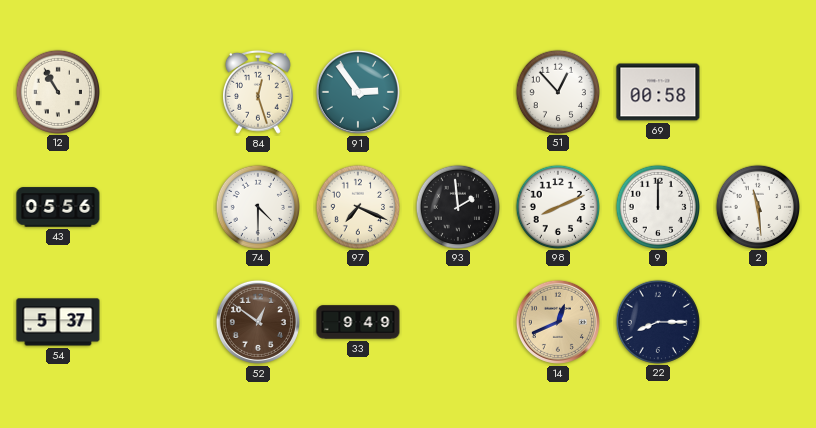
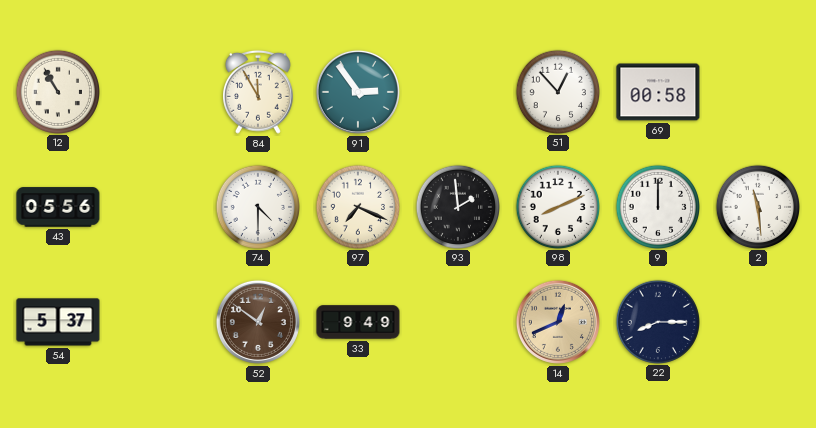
84: 12:27 -> 11:55 (259, 92)
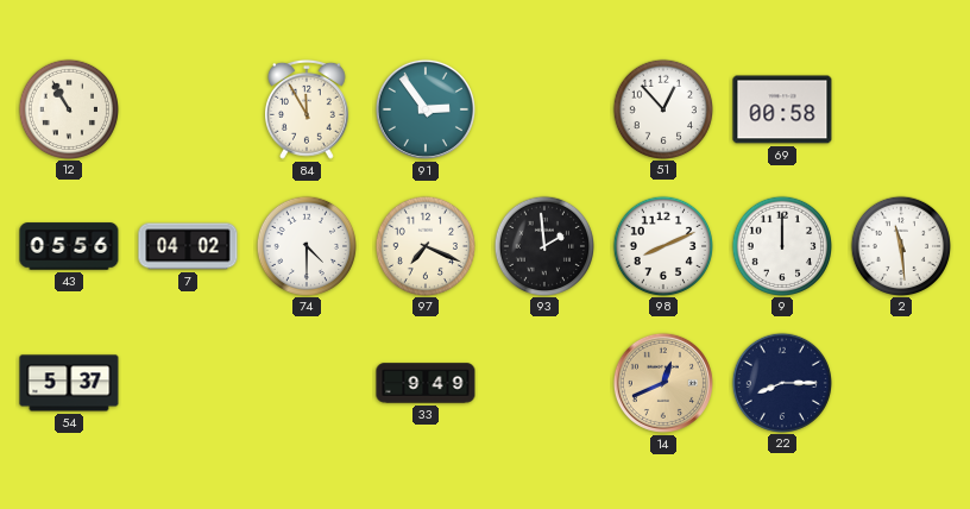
7: none -> 04:02 (188, 246)
52: 12:51 -> none (258, 322)
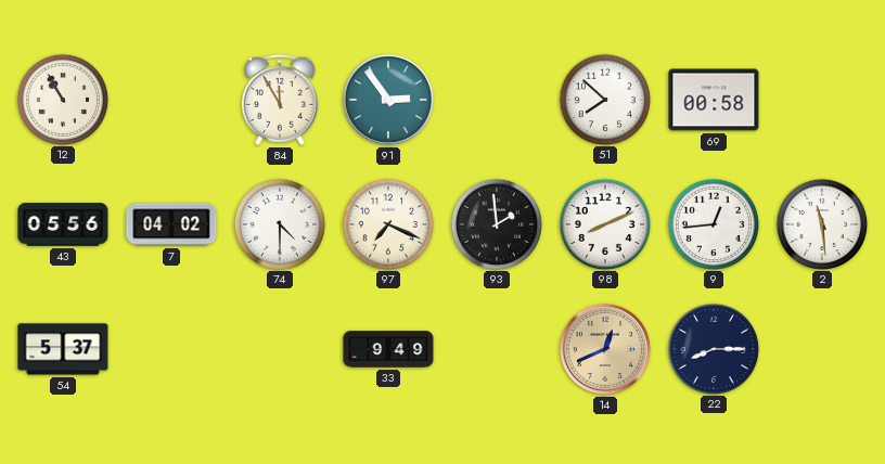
51: 12:53 -> 7:52 (604, 99)
9: 12:00 -> 12:44 (713, 223)
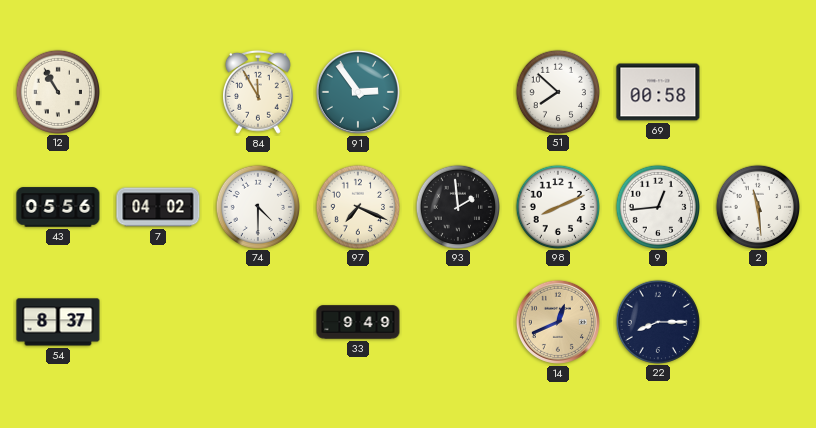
54: 5:37 -> 8:37 (58, 322)
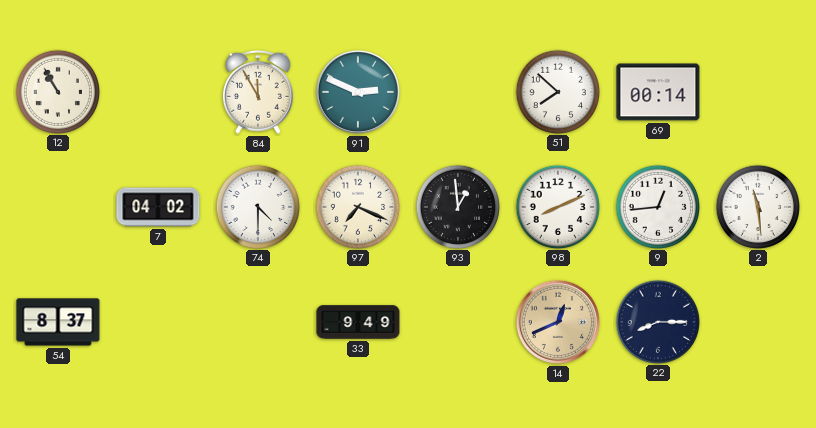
91: 2:54 -> 2:49 (358, 92)
69: 00:58 -> 00:14 (658, 92)
43: 05:56 -> none (58, 207)
93: 1:59 -> 12:59 (457, 206)
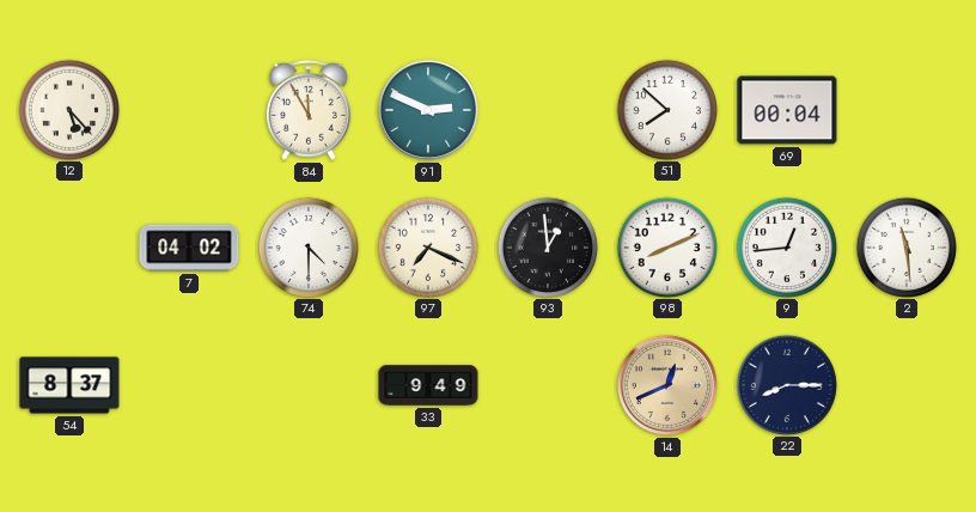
12: 10:55 -> 5:23 (68, 109)
69: 00:14 -> 00:04 (787, 110)
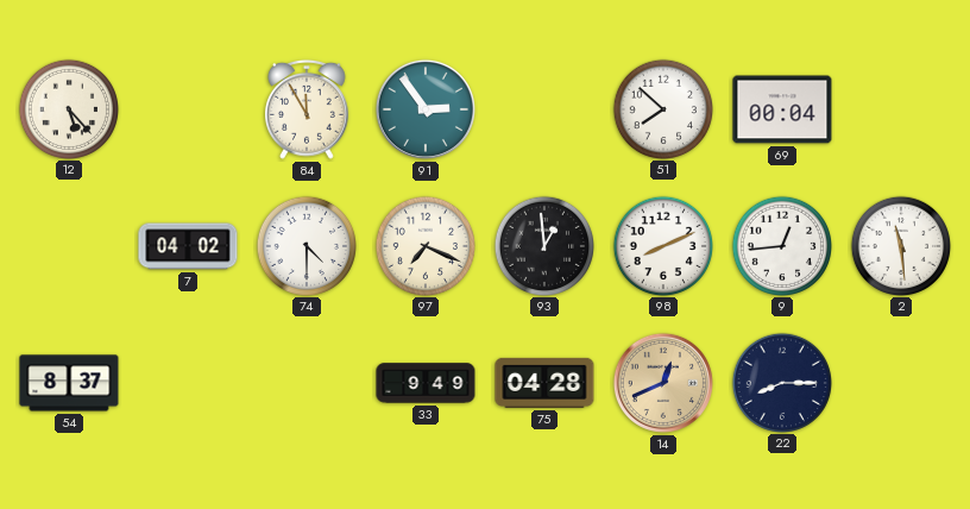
91: 2:49 -> 2:54 (426, 109)
75: none -> 04:28 (544, 383)
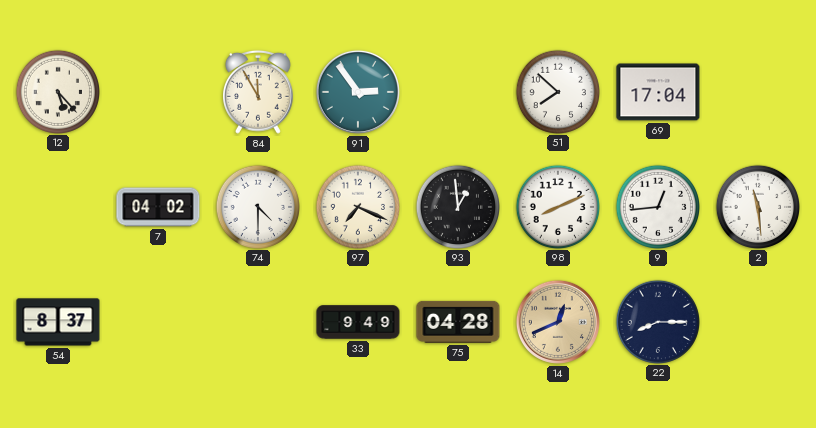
69: 00:04 -> 17:04 (658, 92)
